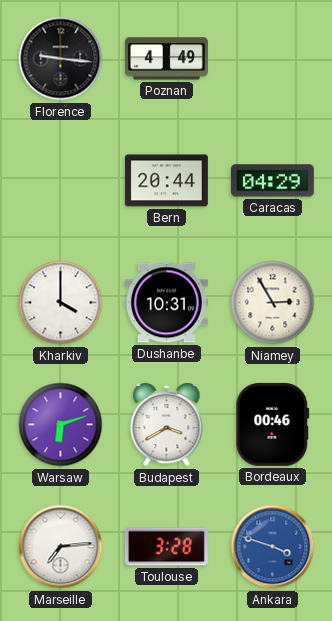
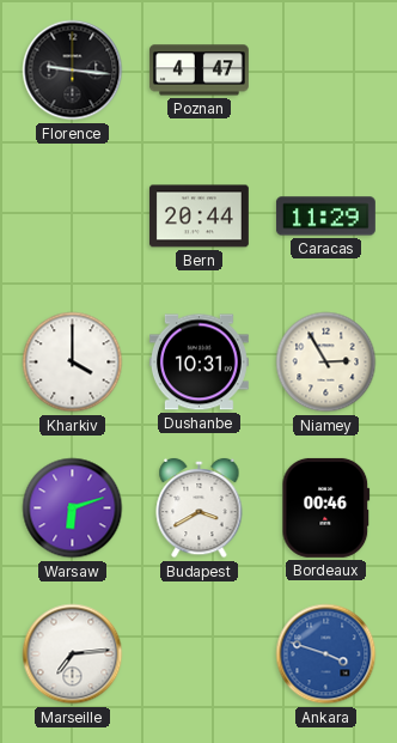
Poznan: 4:49 -> 4:47 (198, 71)
Caracas: 04:29 -> 11:29 (325, 217)
Toulouse: 3:28 -> none (167, 547)
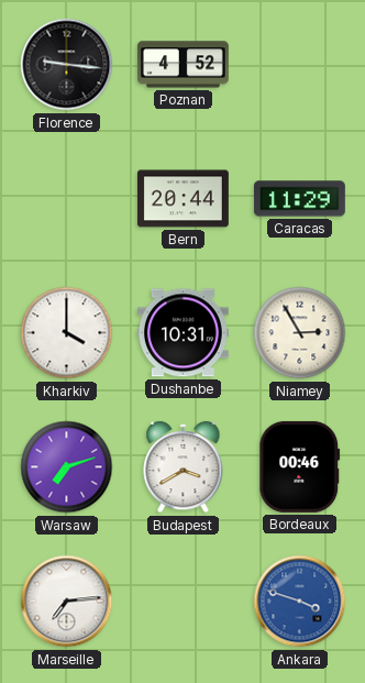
Poznan: 4:47 -> 4:52 (182, 65)
Warsaw: 6:12 -> 7:12 (67, 467)
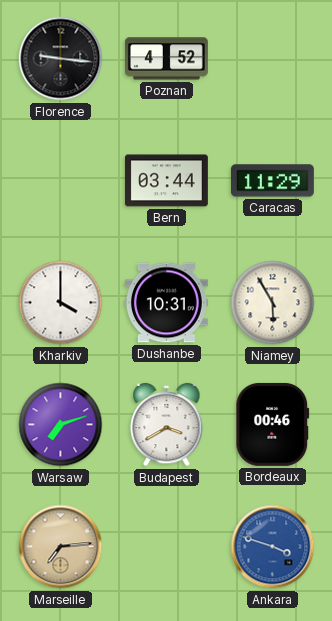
Bern: 20:44 -> 03:44 (166, 181)
Niamey: 2:55 -> 5:55 (273, 303)
Marseille dial: white -> champagne (61, 547)
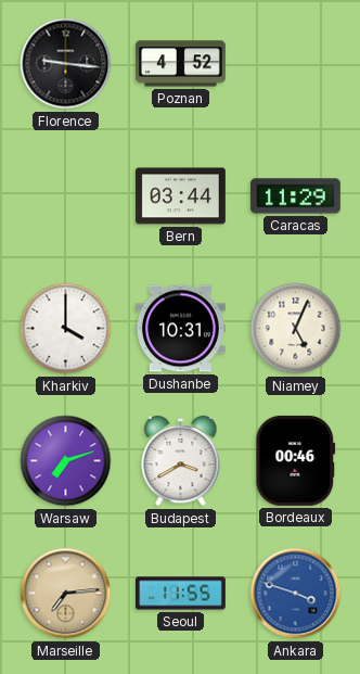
Niamey: 5:55 -> 5:04 (296, 329)
Seoul: none -> 11:55 (181, 594)
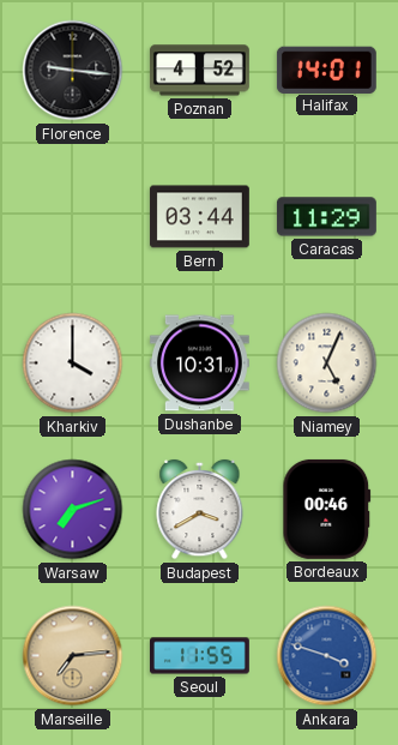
Halifax: none -> 14:01 (326, 70)
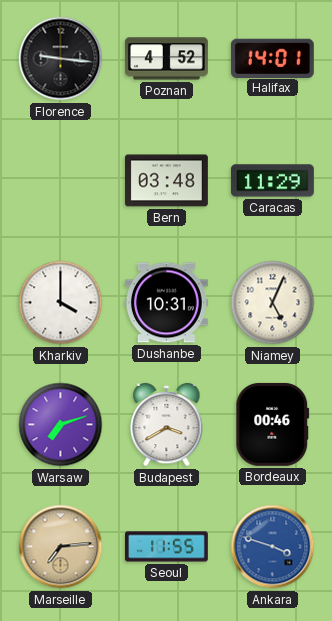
Bern: 03:44 -> 03:48 (166, 181)
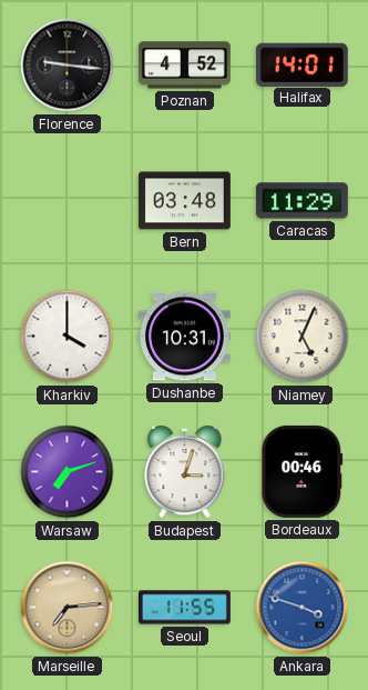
Budapest: 3:40 -> 3:03 (185, 472)
